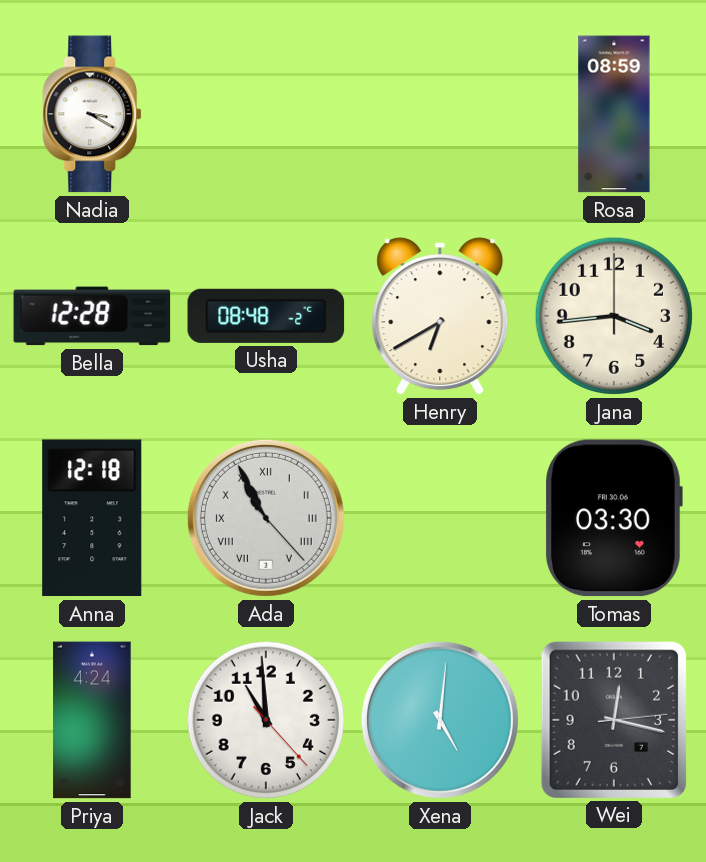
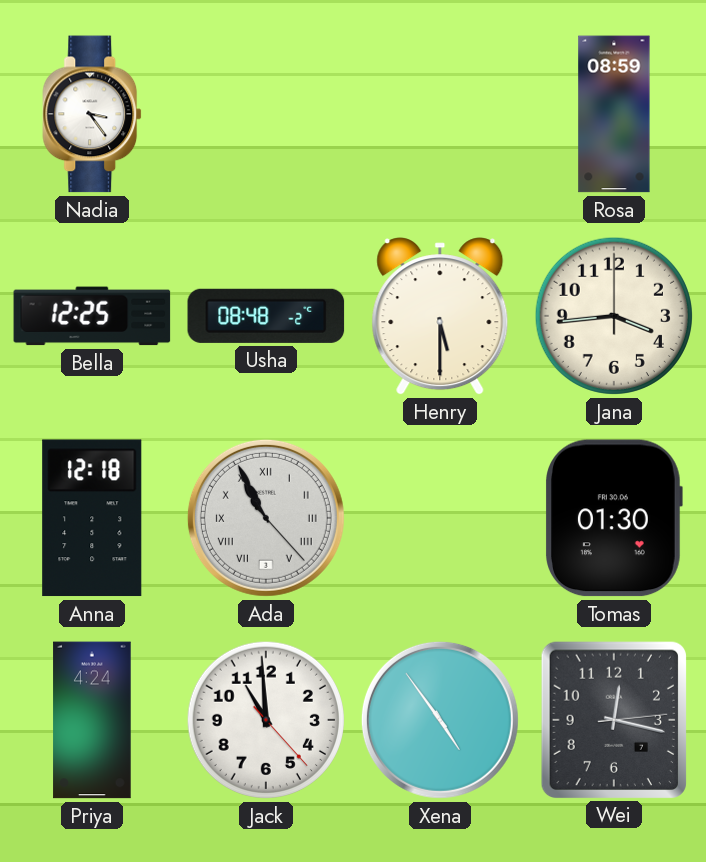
Nadia: 3:20 -> 3:24 (93, 114)
Bella: 12:28 -> 12:25 (92, 316)
Henry: 6:40 -> 5:30 (440, 316)
Tomas: 03:30 -> 01:30 (614, 518)
Xena: 5:01 -> 4:54 (440, 720)
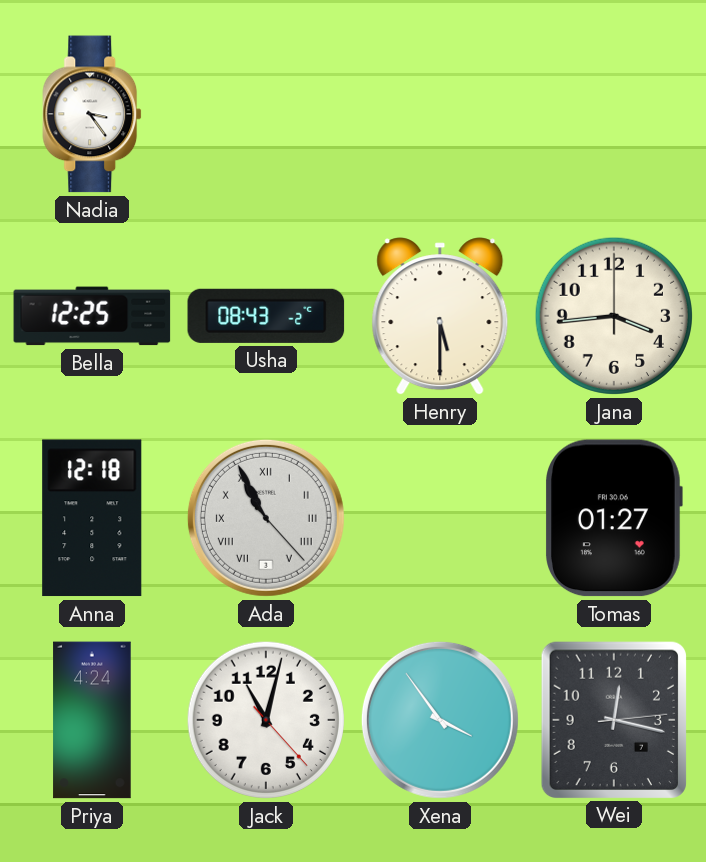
Rosa: 08:59 -> none (614, 114)
Usha: 08:48 -> 08:43 (266, 316)
Tomas: 01:30 -> 01:27 (614, 518)
Jack: 10:59 -> 11:02 (266, 720)
Xena: 4:54 -> 3:54 (440, 720)
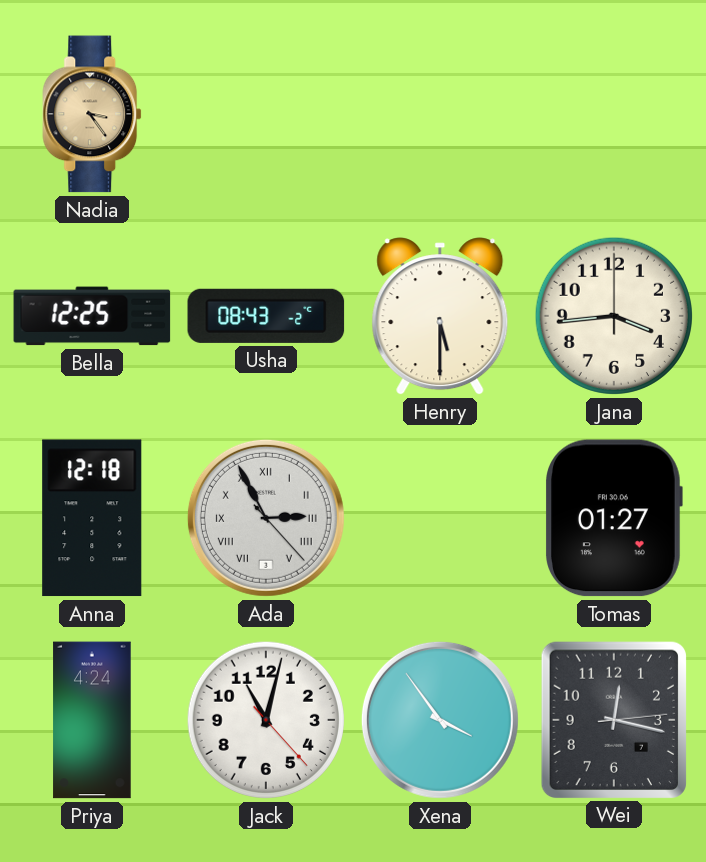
Nadia dial: white -> champagne (93, 114)
Ada: 10:55 -> 2:55 (266, 518)
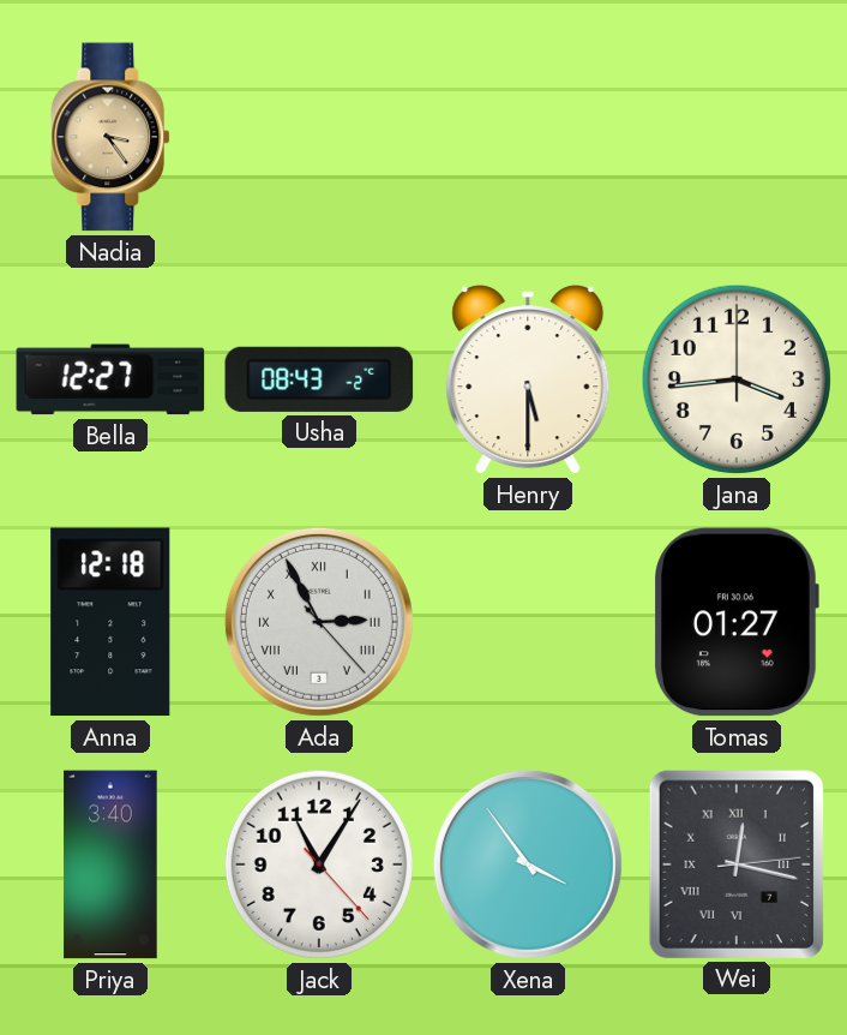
Bella: 12:25 -> 12:27 (110, 379)
Priya: 4:24 -> 3:40 (110, 865)
Jack: 11:02 -> 11:05 (319, 865)
Wei numerals: Arabic -> Roman (737, 863)
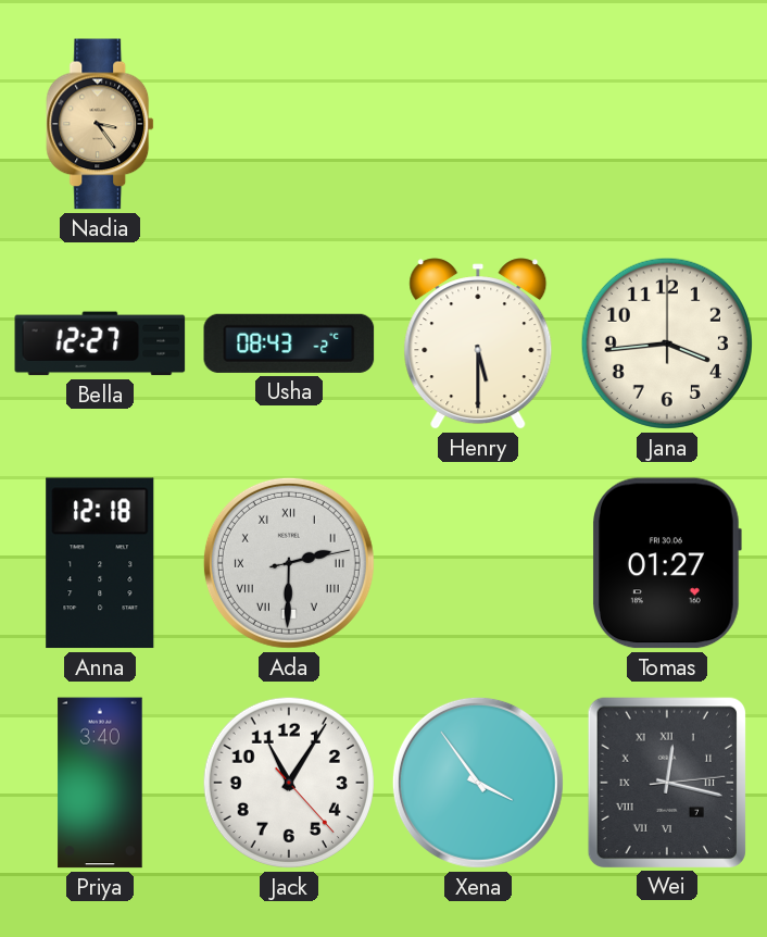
Ada: 2:55 -> 2:30 (289, 563)
